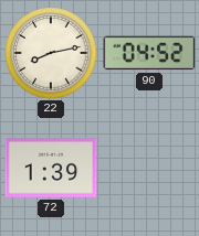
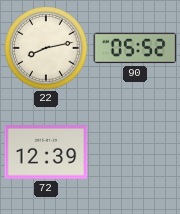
90: 04:52 -> 05:52 (135, 48)
72: 1:39 -> 12:39 (46, 152)
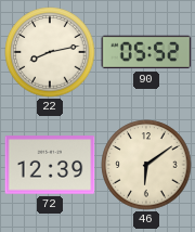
46: none -> 6:09 (146, 165)
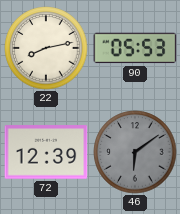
90: 05:52 -> 05:53 (135, 48)
46 dial: cream -> grey (135, 152)
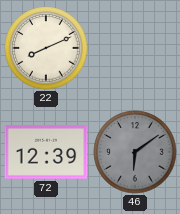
22: 8:13 -> 8:11 (46, 48)
90: 05:53 -> none (135, 48)
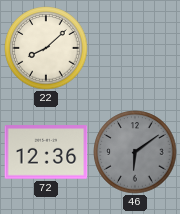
22: 8:11 -> 8:08 (46, 48)
72: 12:39 -> 12:36 (46, 152)
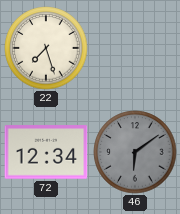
22: 8:08 -> 7:27 (46, 48)
72: 12:36 -> 12:34 (46, 152)
